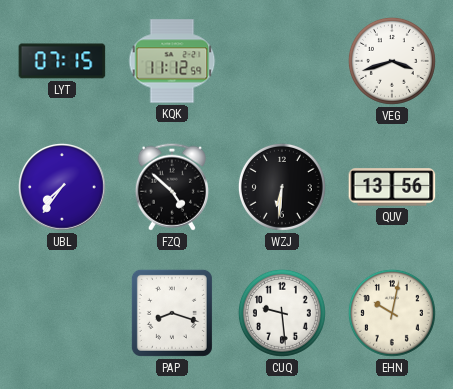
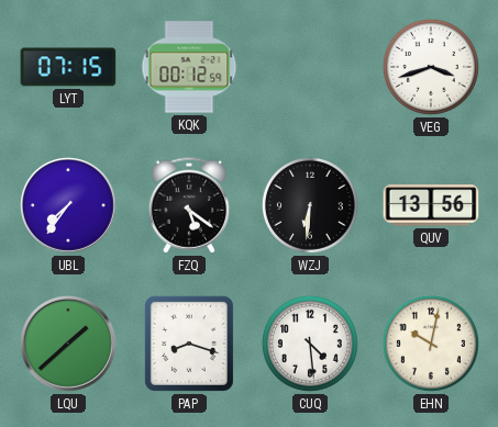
KQK: 11:12 -> 00:12 (189, 67)
FZQ: 4:52 -> 5:21 (189, 205)
LQU: none -> 1:38 (68, 344)
CUQ: 9:29 -> 4:29 (310, 344)
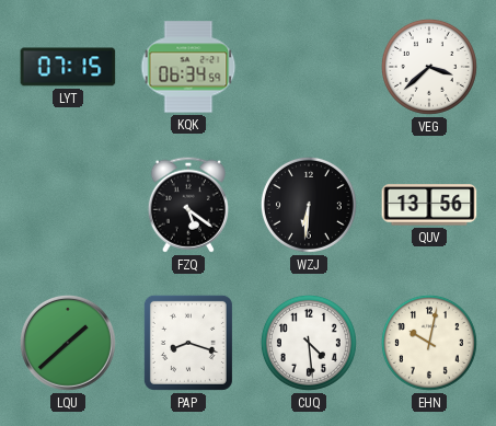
KQK: 00:12 -> 06:34 (188, 67)
VEG: 3:42 -> 3:38 (429, 67)
UBL: 7:36 -> none (68, 205)
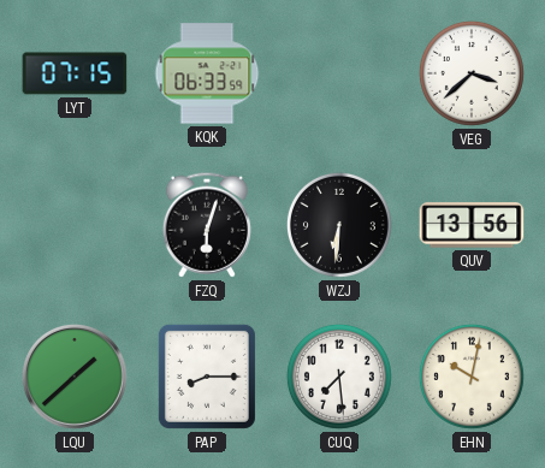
KQK: 06:34 -> 06:33 (207, 73)
FZQ: 5:21 -> 6:03 (207, 225)
PAP: 8:18 -> 8:15 (207, 377)
CUQ: 4:29 -> 7:29 (339, 377)
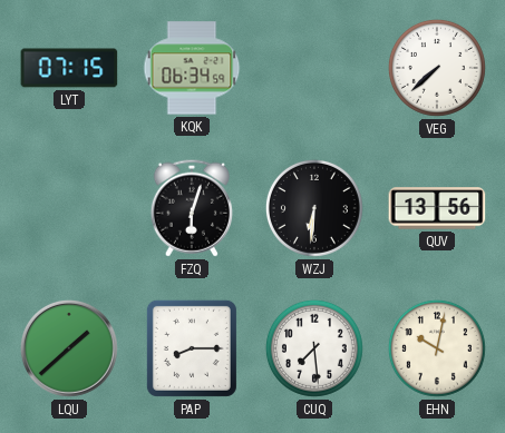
KQK: 06:33 -> 06:34 (192, 68)
VEG: 3:38 -> 7:38 (437, 68)
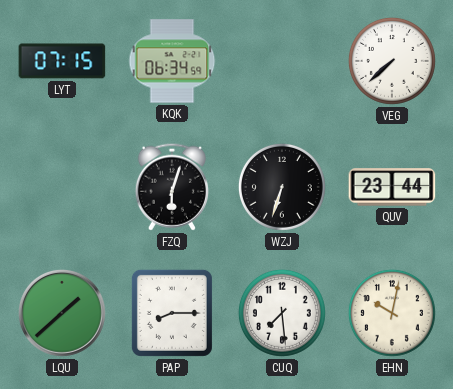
WZJ: 6:31 -> 6:33 (282, 187)
QUV: 13:56 -> 23:44 (392, 187)
